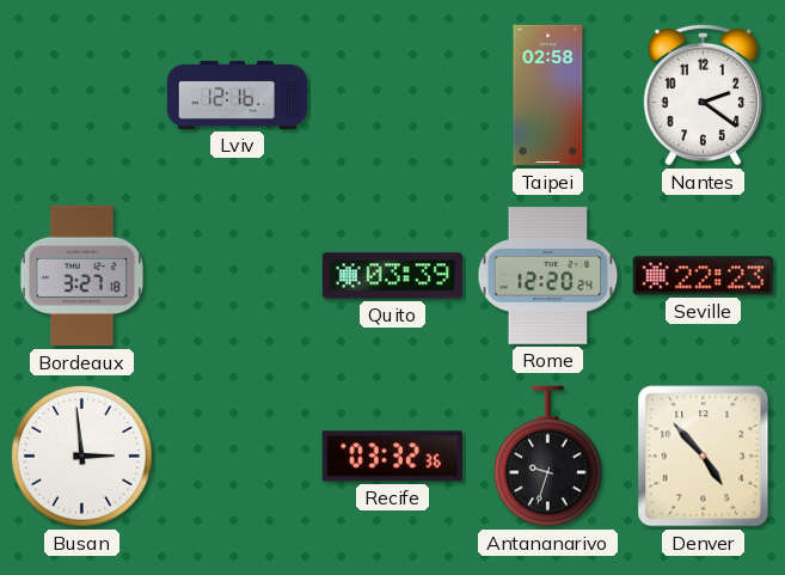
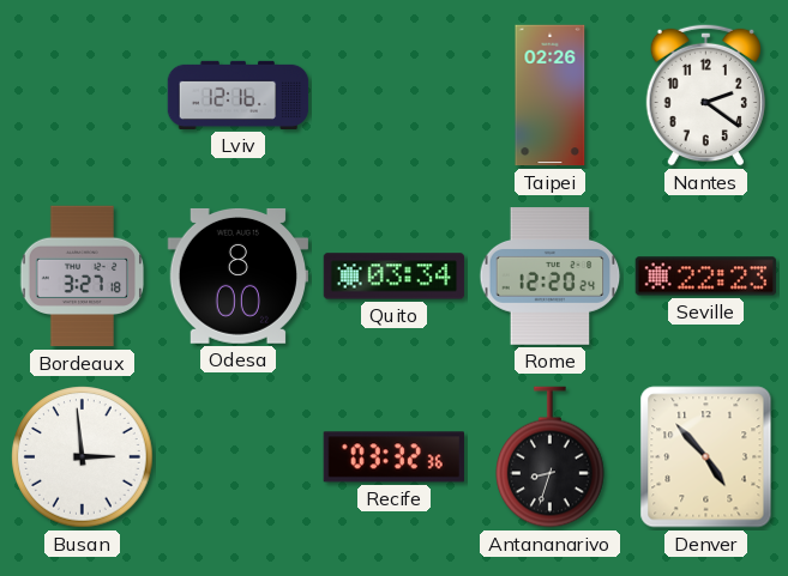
Taipei: 02:58 -> 02:26 (551, 96)
Odesa: none -> 8:00 (237, 275)
Quito: 03:39 -> 03:34 (395, 277)
Antananarivo: 9:33 -> 8:33 (551, 457)
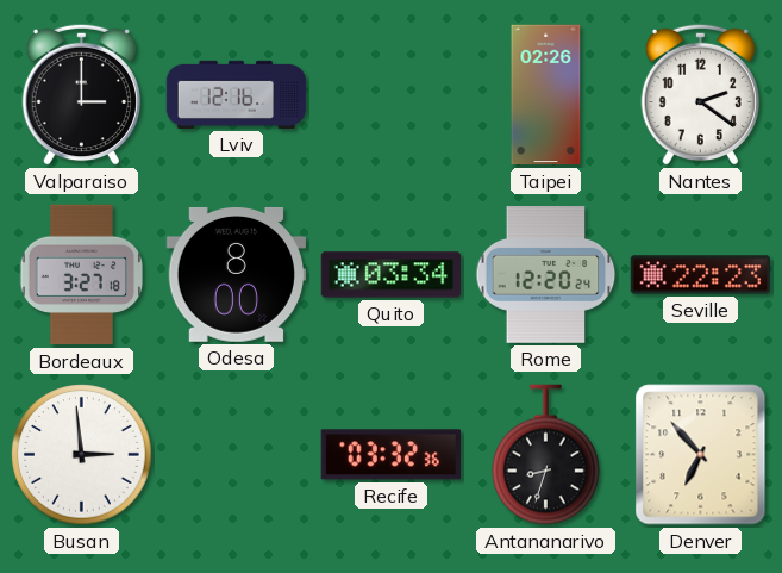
Valparaiso: none -> 3:00 (81, 94)
Denver: 4:53 -> 6:53 (701, 455)
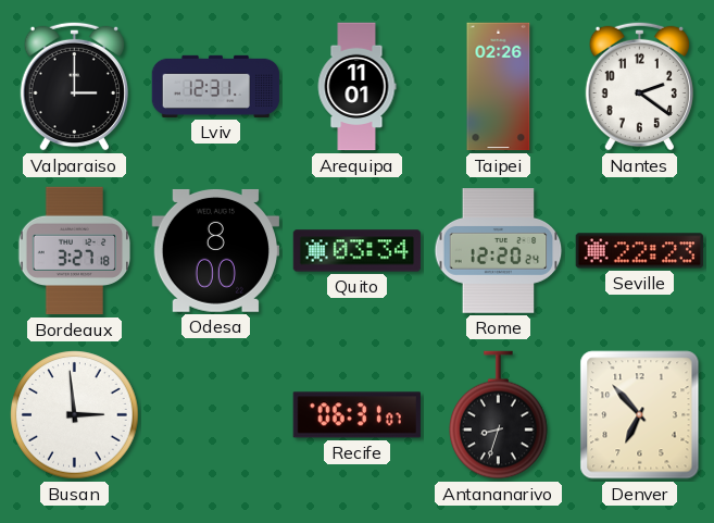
Lviv: 12:16 -> 12:31 (216, 86)
Arequipa: none -> 11:01 (356, 87)
Recife: 03:32 -> 06:31 (356, 415)
